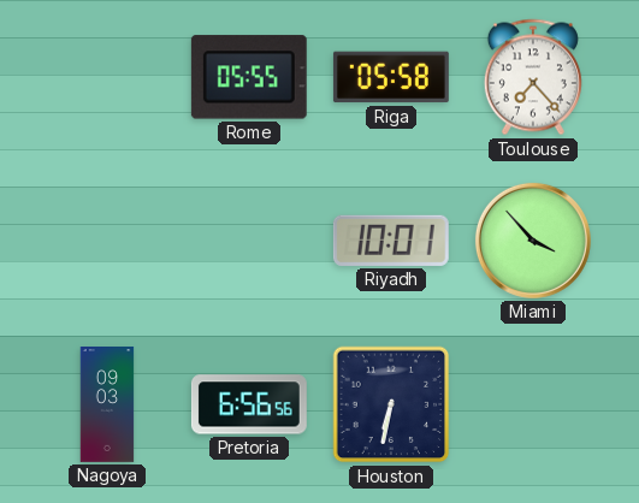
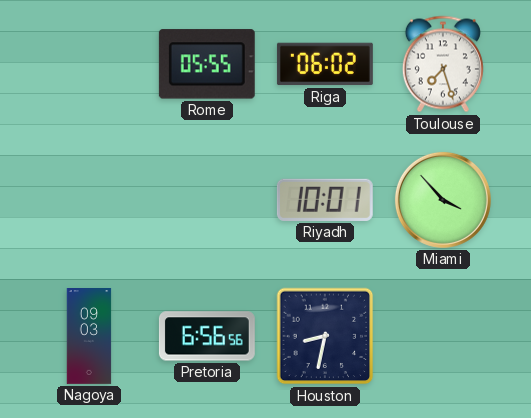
Riga: 05:58 -> 06:02 (325, 64)
Toulouse: 7:23 -> 7:27 (443, 64)
Houston: 6:32 -> 8:32 (325, 336)
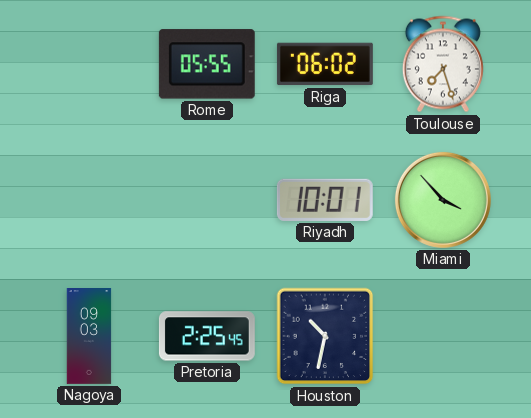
Pretoria: 6:56 -> 2:25 (207, 336)
Houston: 8:32 -> 10:32 (325, 336)
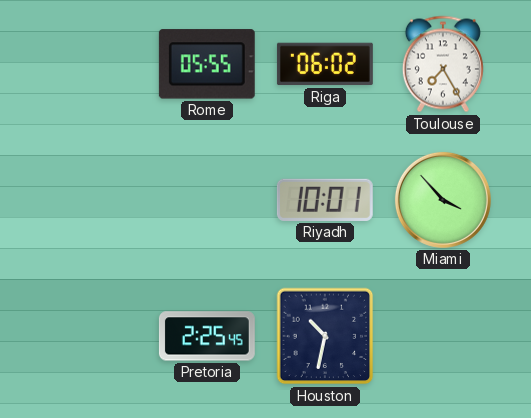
Toulouse: 7:27 -> 7:25 (443, 64)
Nagoya: 09:03 -> none (89, 337)
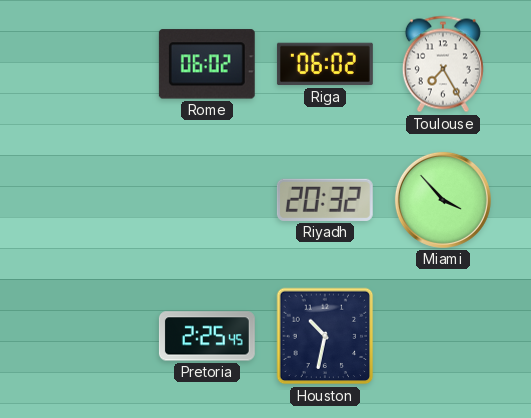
Rome: 05:55 -> 06:02 (207, 64)
Riyadh: 10:01 -> 20:32 (325, 200)
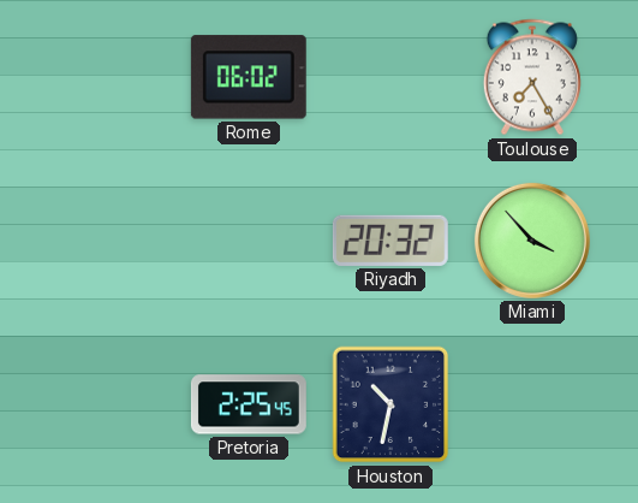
Riga: 06:02 -> none (325, 64)
